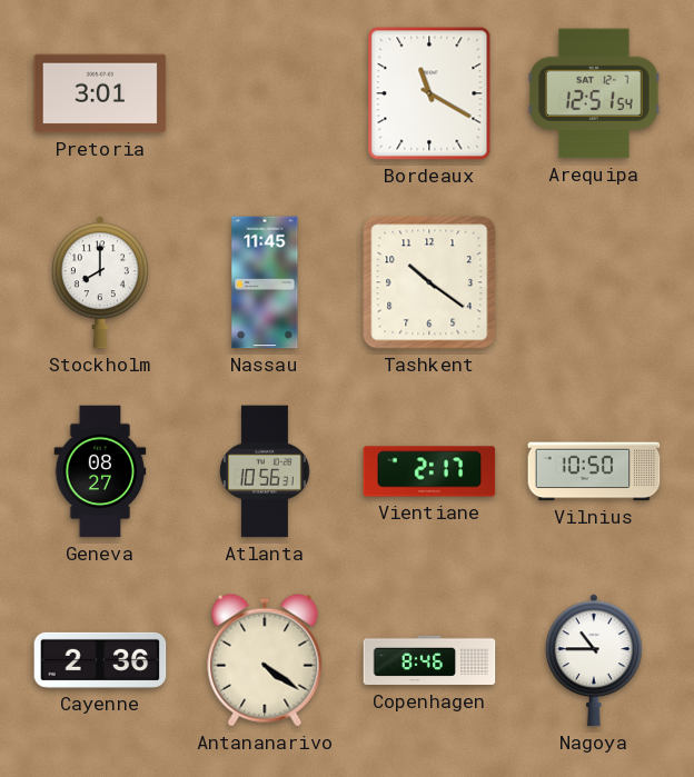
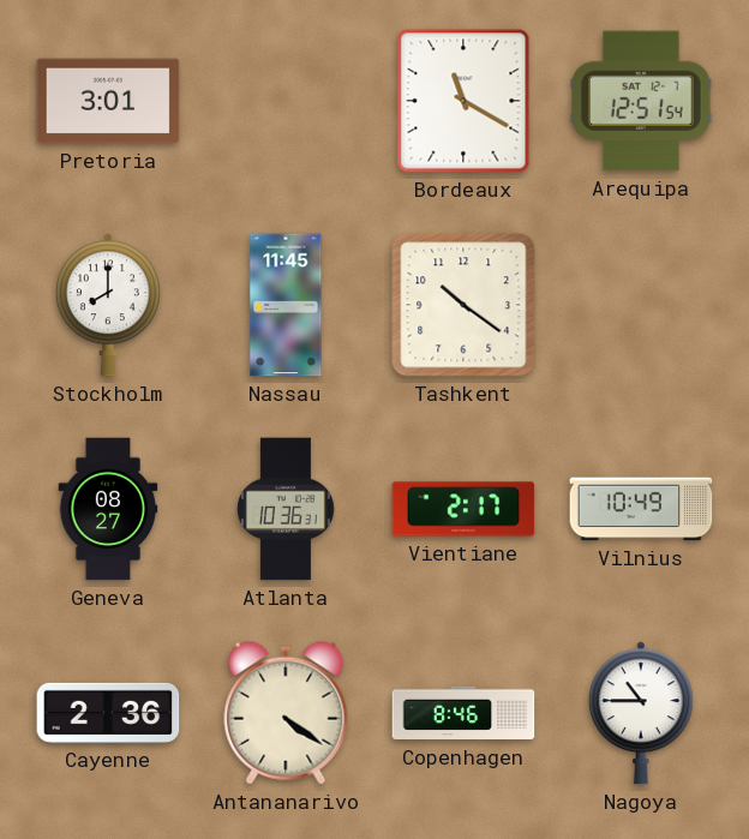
Atlanta: 10:56 -> 10:36 (287, 509)
Vilnius: 10:50 -> 10:49 (641, 509)
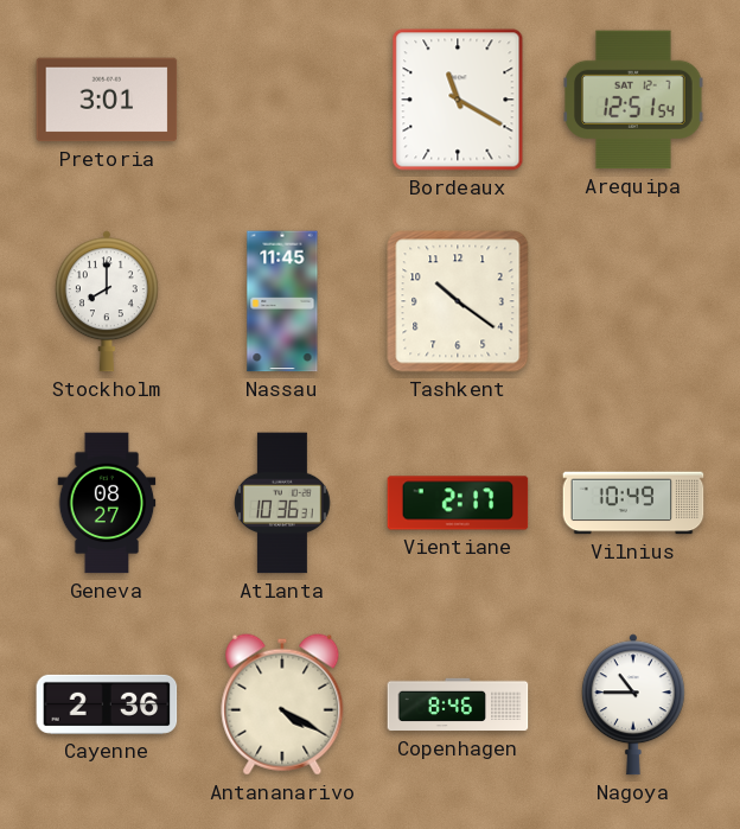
Antananarivo: 4:21 -> 4:20 (282, 704)
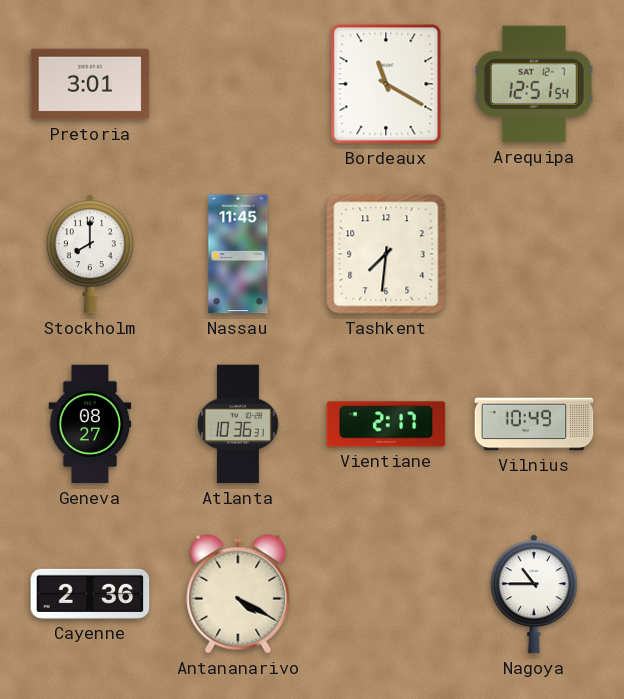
Tashkent: 10:21 -> 7:31 (386, 254)
Copenhagen: 8:46 -> none (458, 704)
